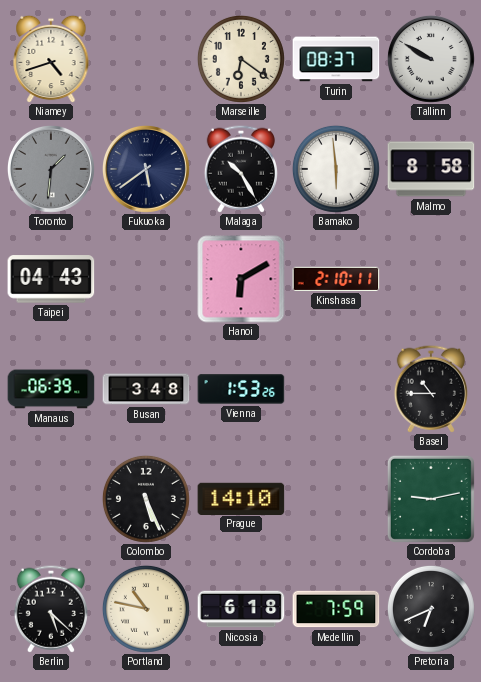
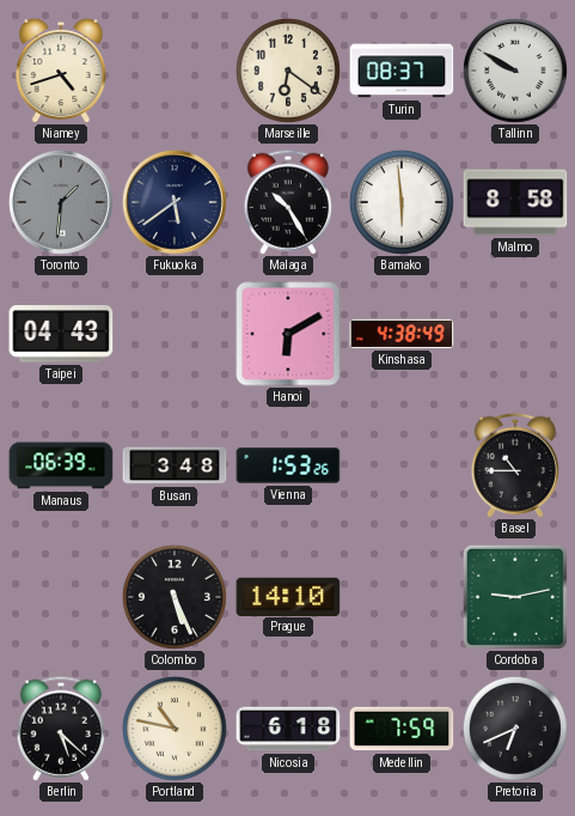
Kinshasa: 2:10 -> 4:38 (402, 334)
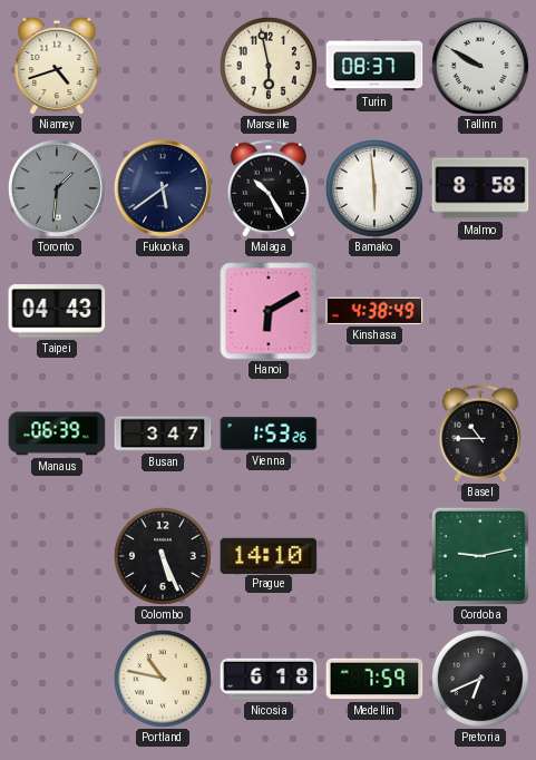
Marseille: 6:21 -> 5:58 (269, 66)
Busan: 3:48 -> 3:47 (163, 433)
Berlin: 5:22 -> none (61, 729)
